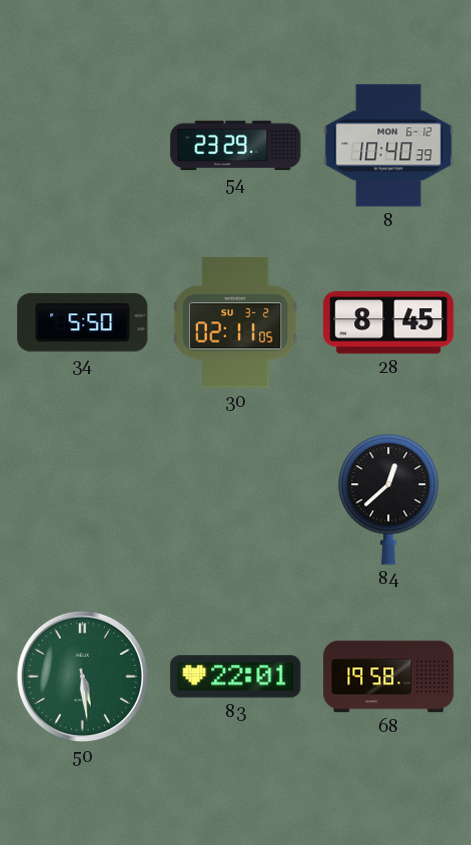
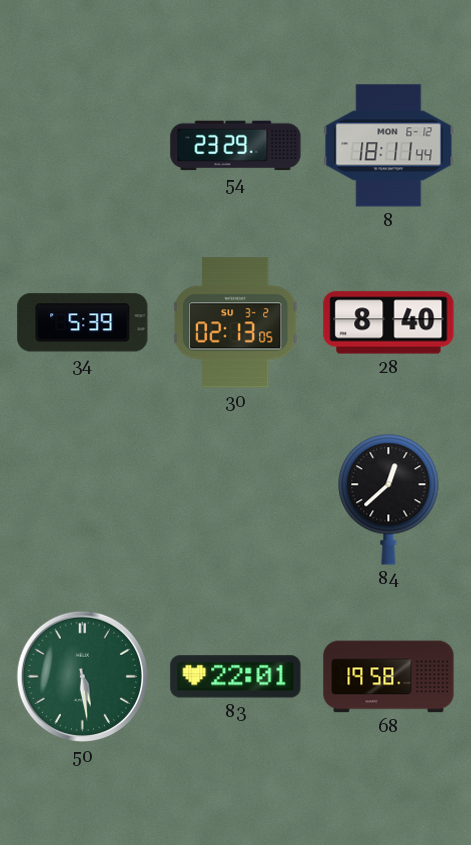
8: 10:40 -> 18:11 (389, 146)
34: 5:50 -> 5:39 (83, 323)
30: 02:11 -> 02:13 (236, 323)
28: 8:45 -> 8:40 (389, 323)
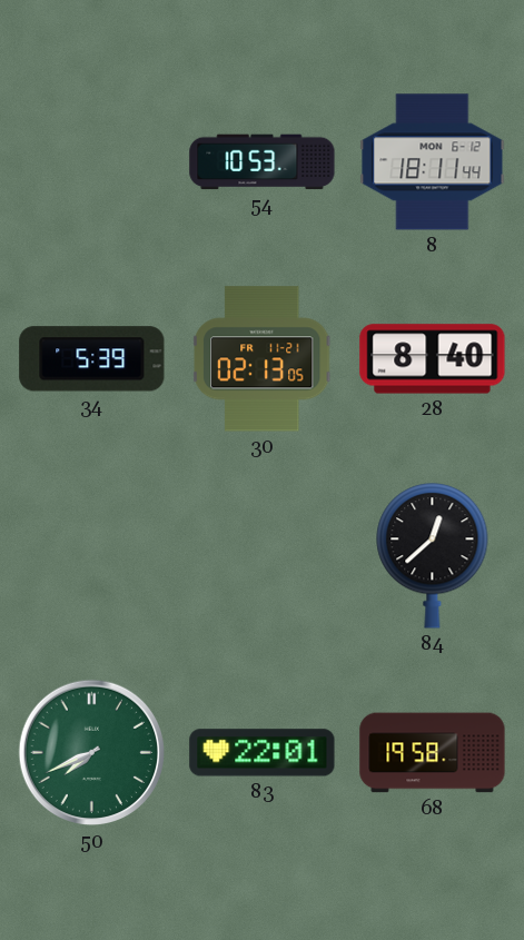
54: 23:29 -> 10:53 (263, 162)
30 date: SU 3-2 -> FR 11-21 (263, 359)
50: 5:29 -> 7:41 (92, 753)
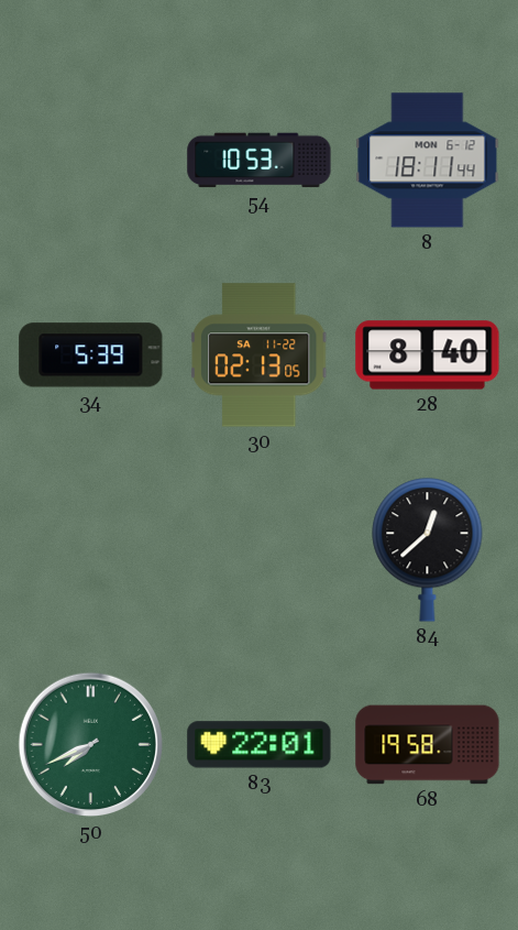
30 date: FR 11-21 -> SA 11-22 (260, 355)
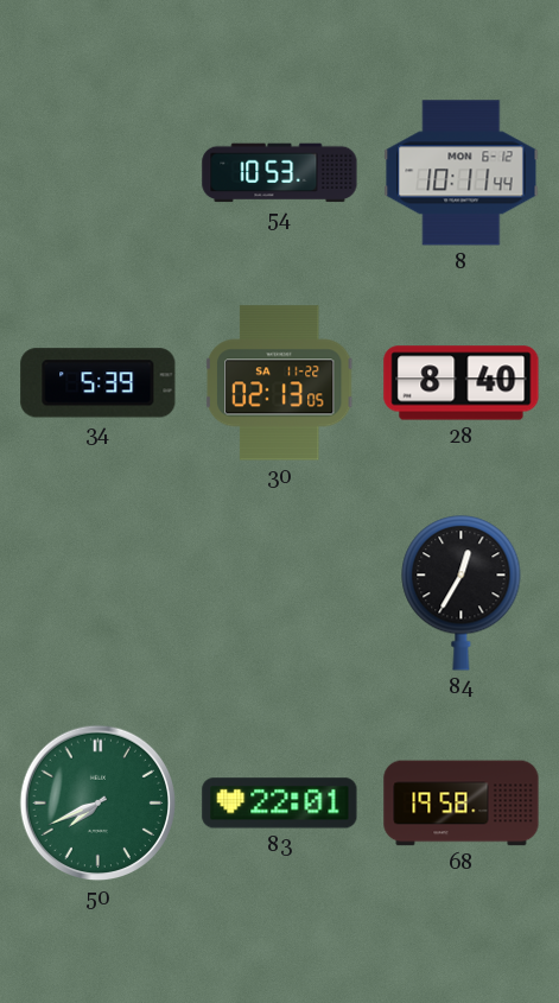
8: 18:11 -> 10:11 (462, 173)
84: 12:38 -> 12:35 (462, 593)
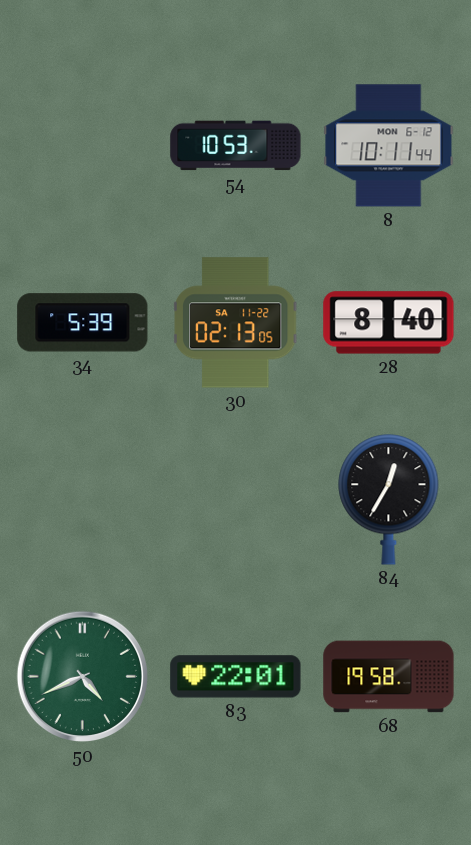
50: 7:41 -> 4:41 (83, 677)
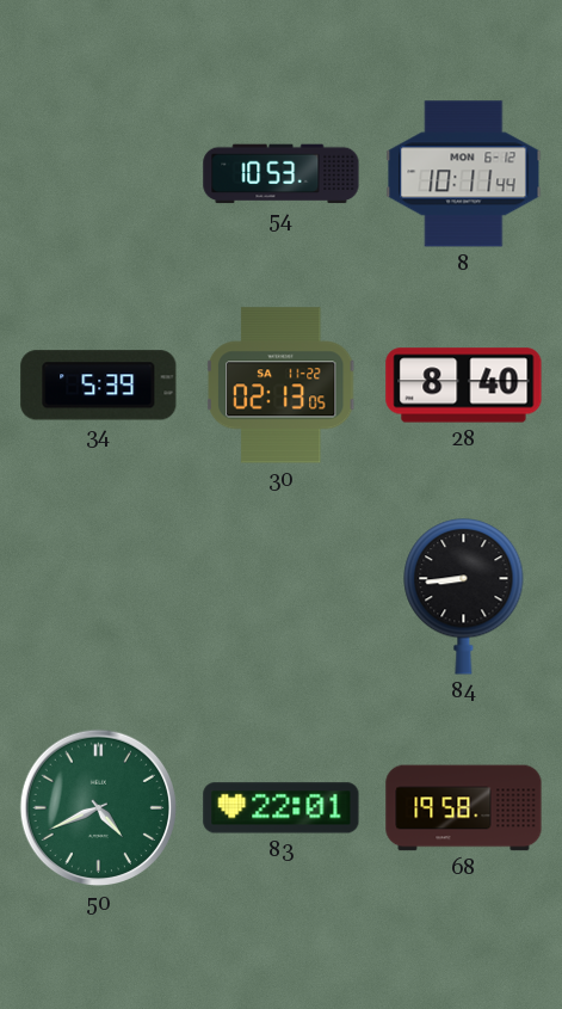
84: 12:35 -> 8:44 (464, 597)
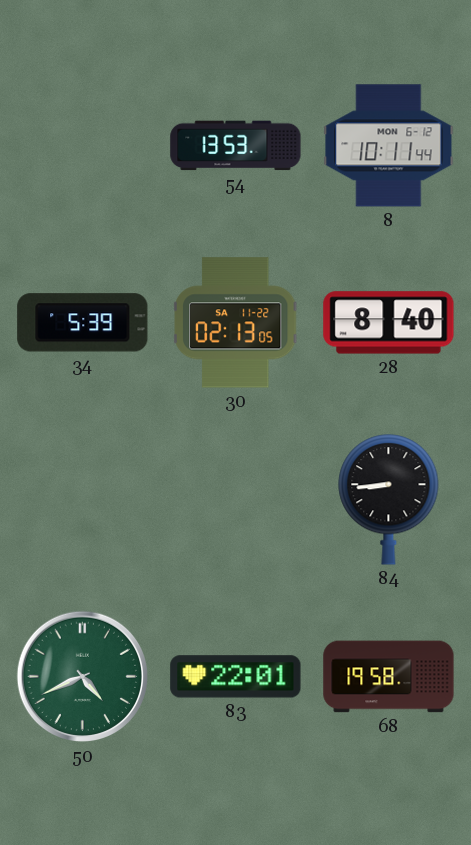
54: 10:53 -> 13:53 (236, 146)
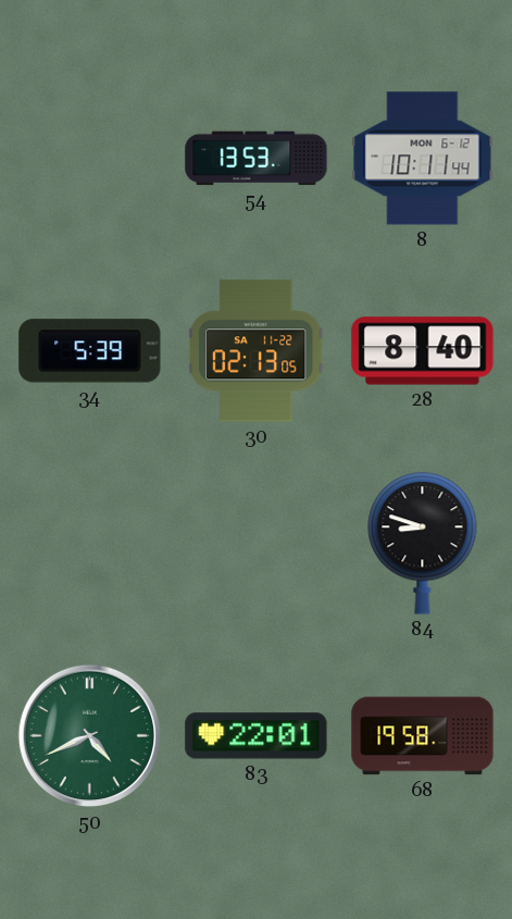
84: 8:44 -> 8:48 (423, 544)
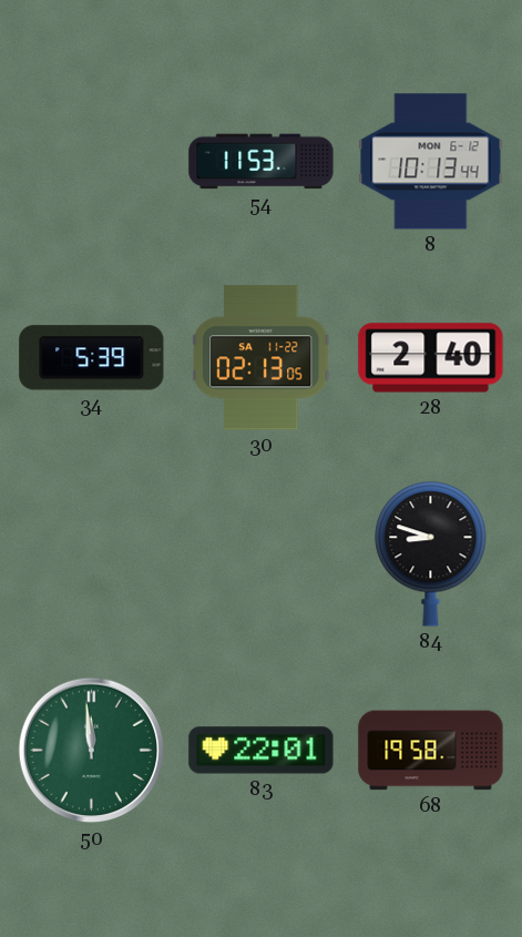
54: 13:53 -> 11:53 (262, 162)
8: 10:11 -> 10:13 (431, 162)
28: 8:40 -> 2:40 (431, 358)
50: 4:41 -> 11:59 (92, 751)
